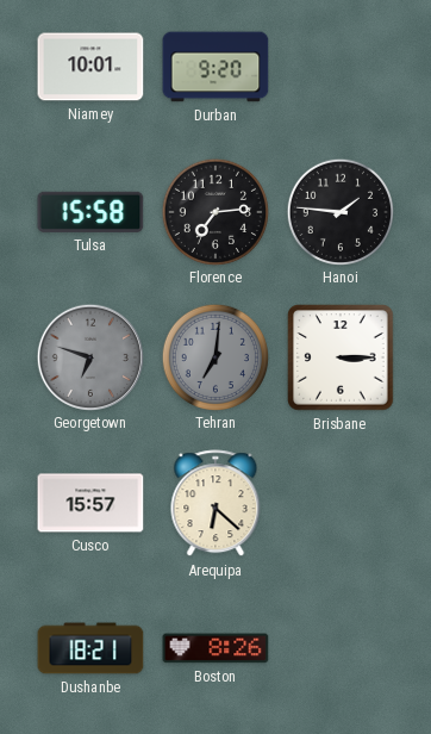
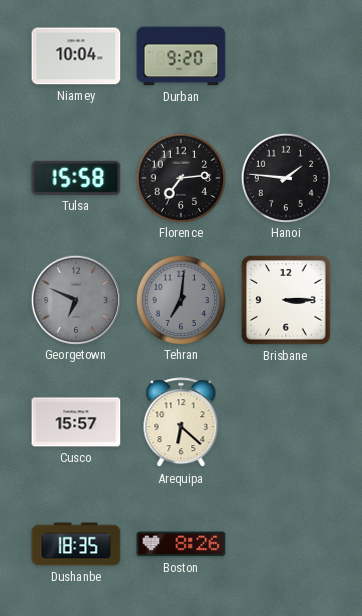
Niamey: 10:01 -> 10:04 (76, 56)
Georgetown: 6:48 -> 6:49 (75, 299)
Dushanbe: 18:21 -> 18:35 (76, 544)
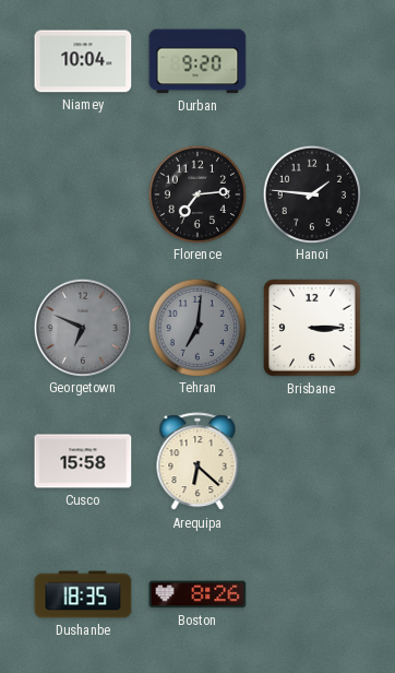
Tulsa: 15:58 -> none (76, 178)
Cusco: 15:57 -> 15:58 (83, 461)
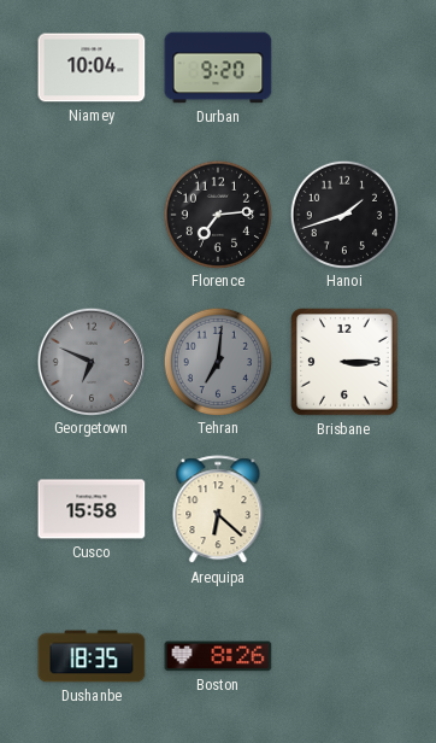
Hanoi: 1:46 -> 1:42 (343, 213)
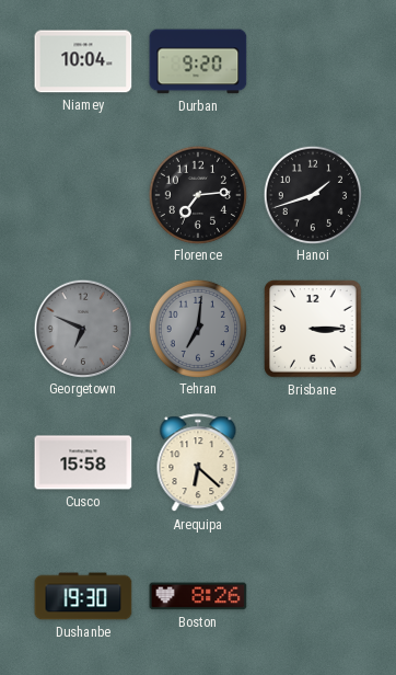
Dushanbe: 18:35 -> 19:30 (83, 596)
